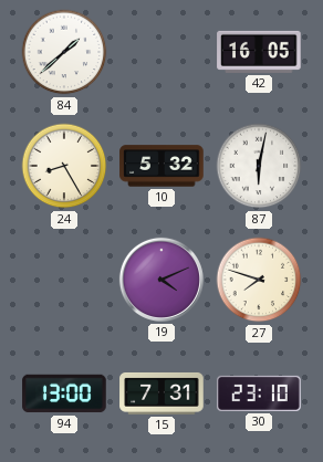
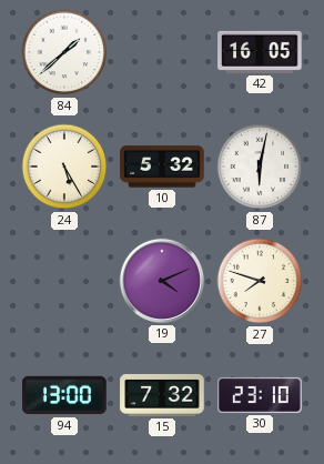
24: 8:25 -> 5:25 (64, 167)
15: 7:31 -> 7:32 (162, 395)
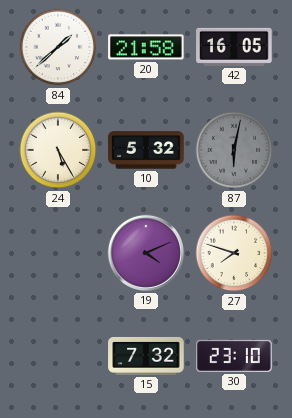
20: none -> 21:58 (146, 47)
87 dial: white -> grey (234, 150)
94: 13:00 -> none (64, 395)
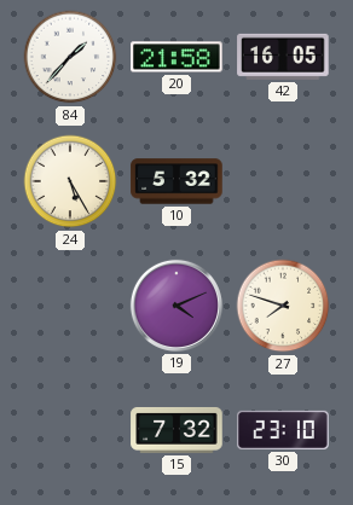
84: 1:38 -> 1:37 (70, 57)
87: 6:02 -> none (234, 150)
